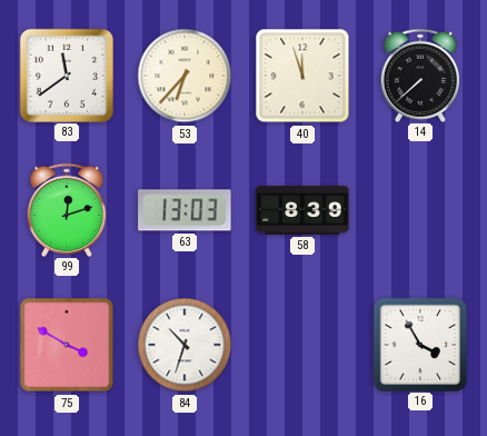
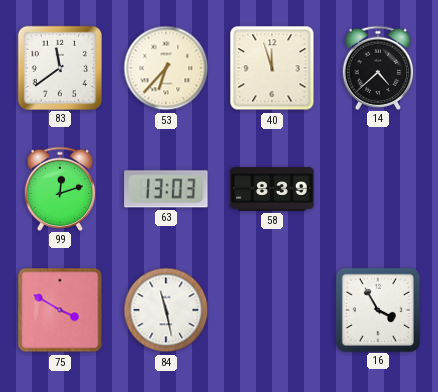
14: 7:38 -> 4:38 (378, 67)
84: 10:33 -> 11:28 (166, 310)
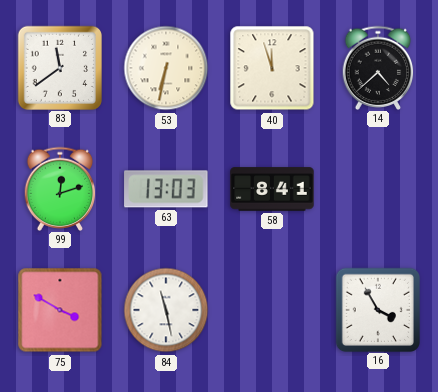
53: 6:37 -> 6:32 (166, 68)
58: 8:39 -> 8:41 (272, 189)
